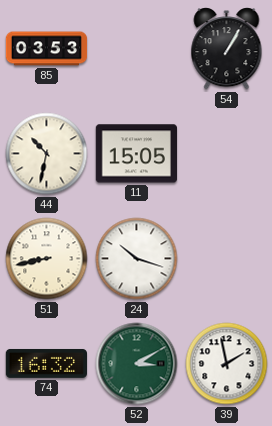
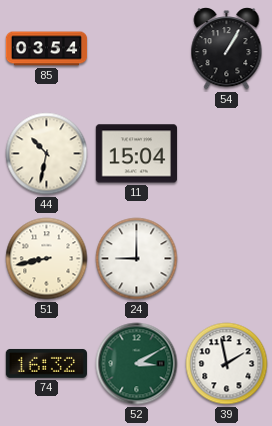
85: 03:53 -> 03:54 (47, 49)
11: 15:05 -> 15:04 (136, 154)
24: 10:18 -> 9:00 (137, 259)
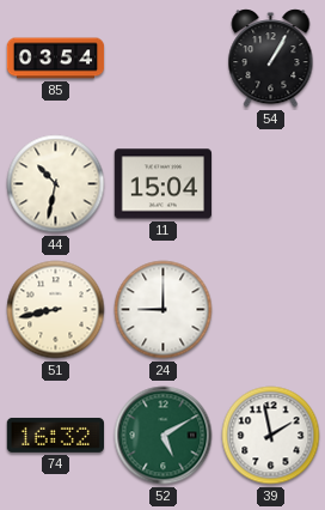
52: 3:10 -> 5:10 (164, 436)
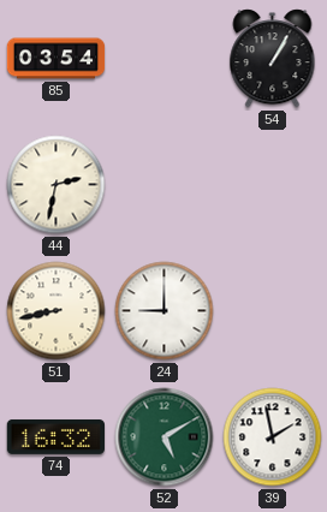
44: 10:32 -> 2:32 (57, 185)
11: 15:04 -> none (162, 184)
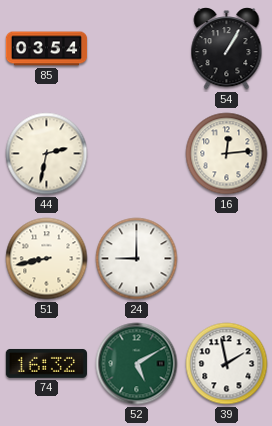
16: none -> 12:14 (227, 154)
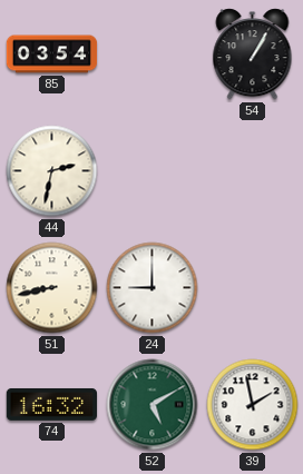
16: 12:14 -> none (227, 154)
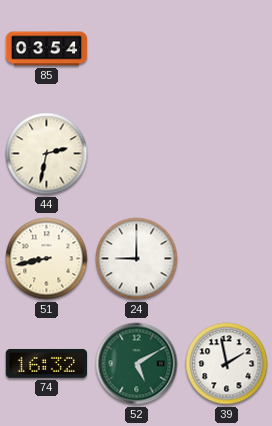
54: 1:05 -> none (253, 55)
